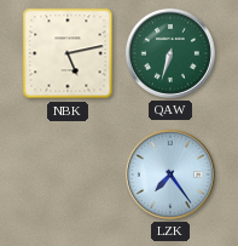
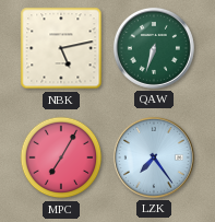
MPC: none -> 7:05 (61, 157)
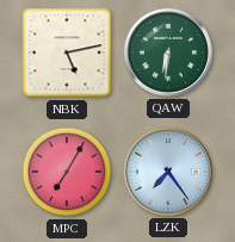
QAW: 6:33 -> 6:31 (168, 52)
